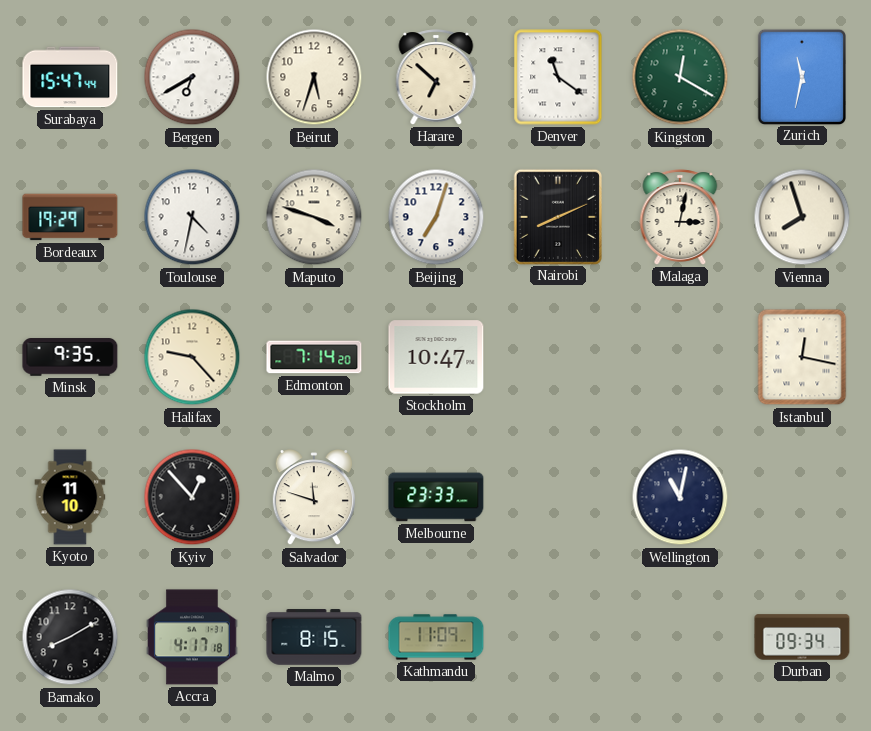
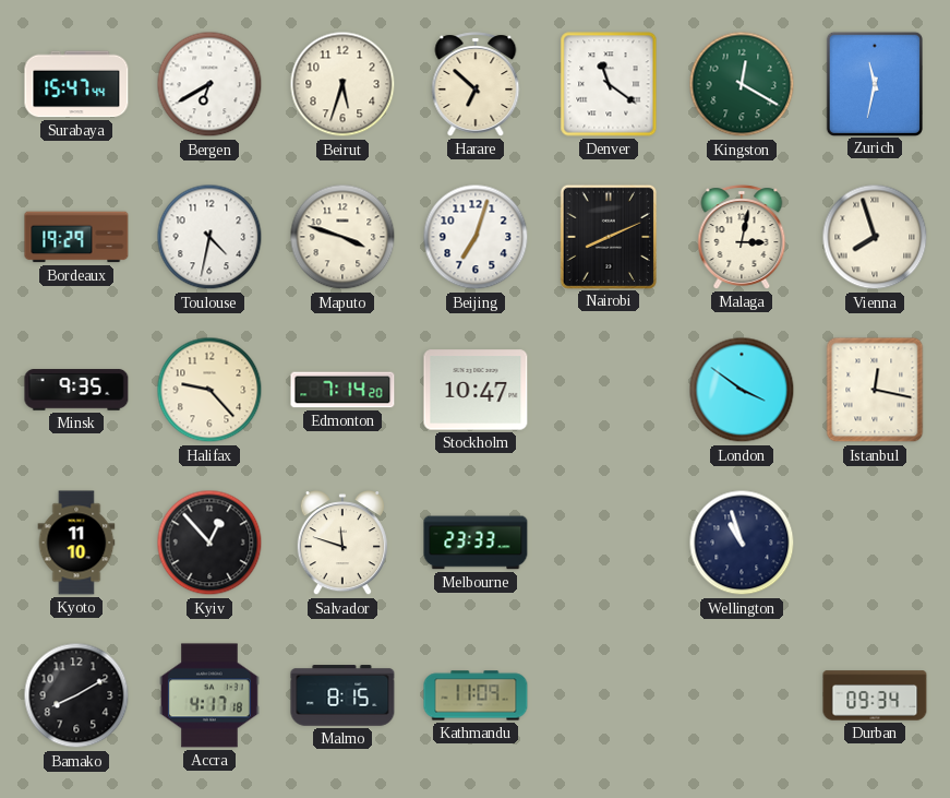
London: none -> 3:51 (742, 390)
Wellington: 11:02 -> 10:57 (742, 543)
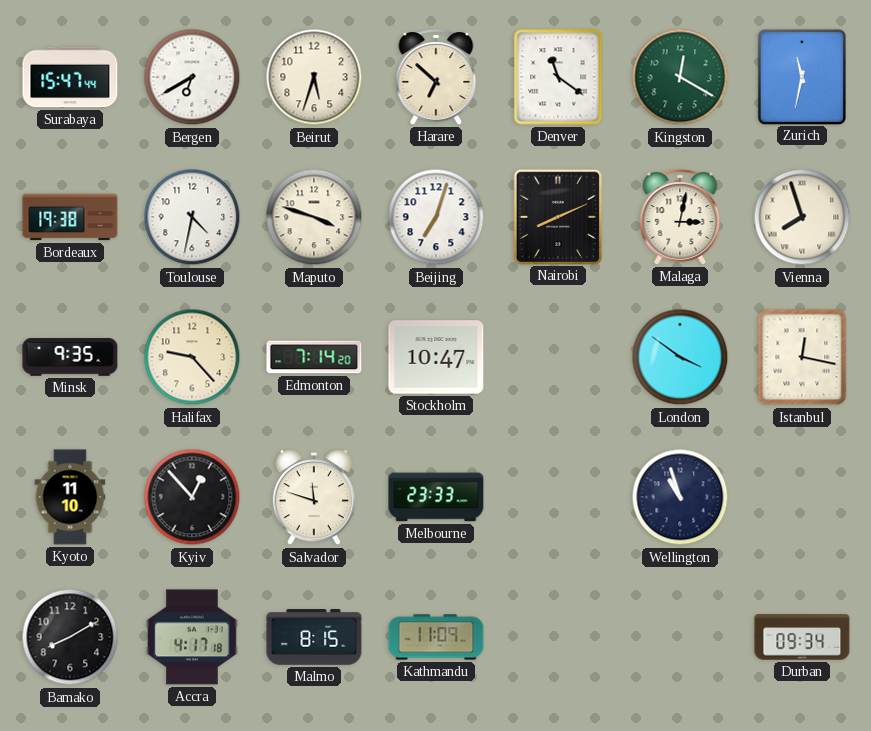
Bordeaux: 19:29 -> 19:38 (70, 217)
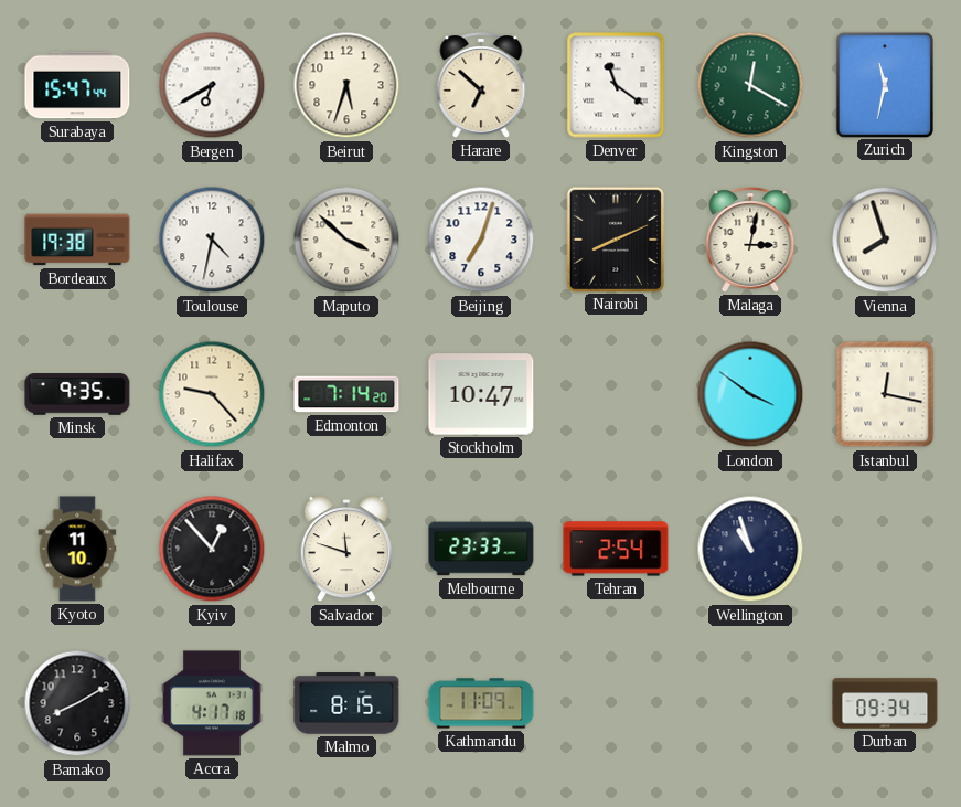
Maputo: 3:48 -> 3:52 (346, 240)
Tehran: none -> 2:54 (616, 549)
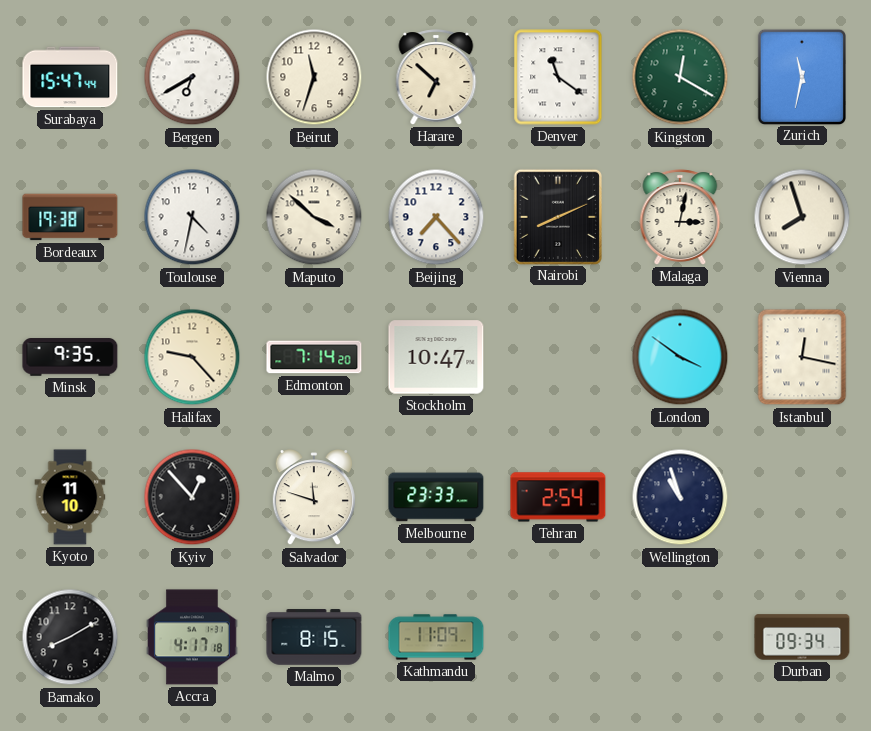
Beirut: 5:33 -> 11:33 (314, 77)
Beijing: 7:03 -> 7:23 (436, 217)
